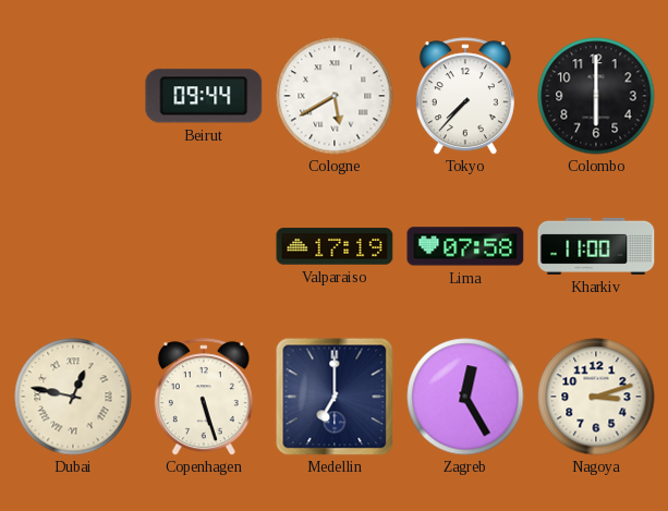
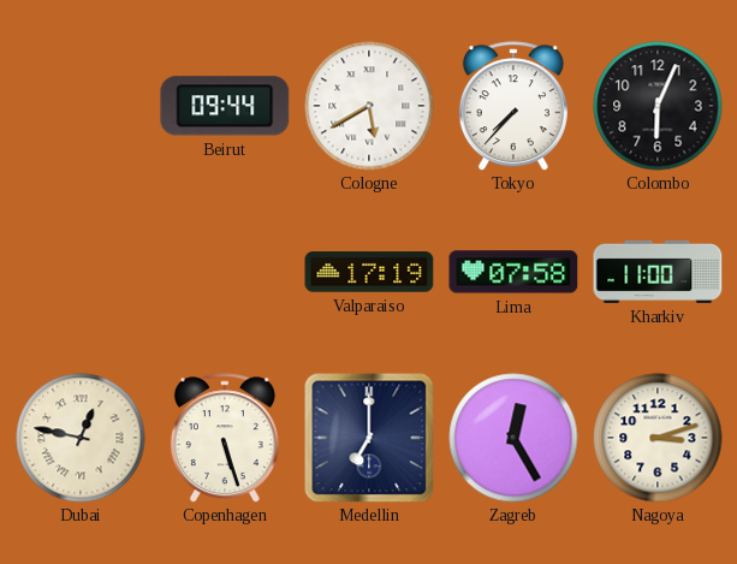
Colombo: 6:00 -> 6:04 (658, 106)
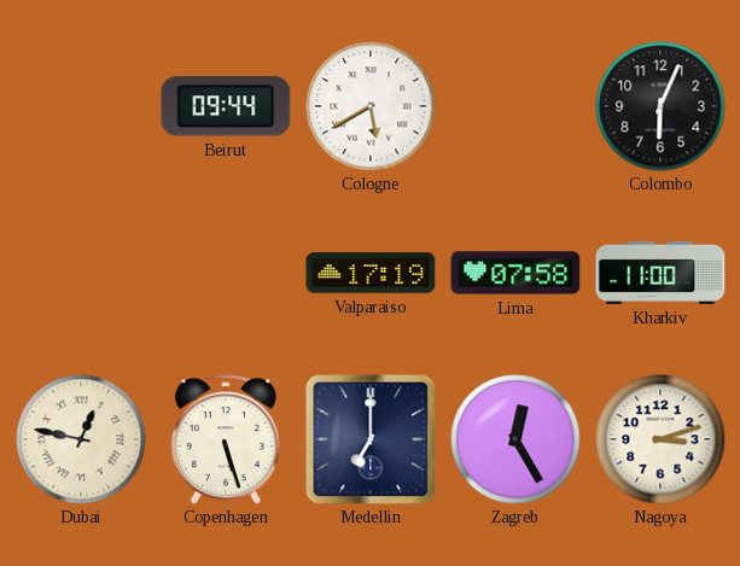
Tokyo: 7:37 -> none (513, 106)
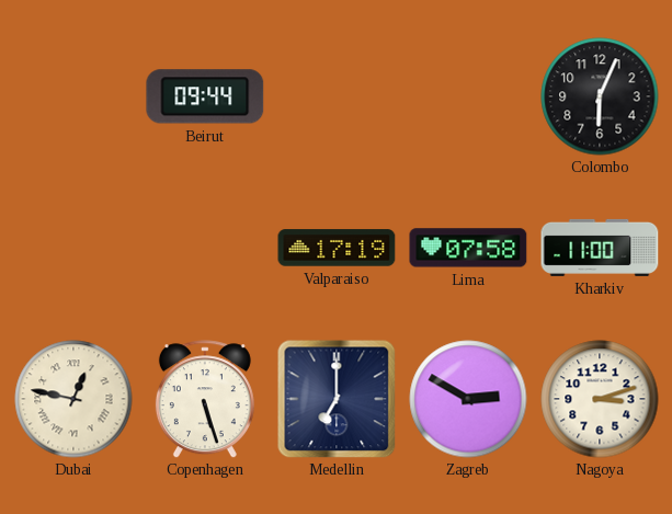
Cologne: 5:40 -> none (371, 106)
Zagreb: 12:25 -> 2:50 (468, 399)
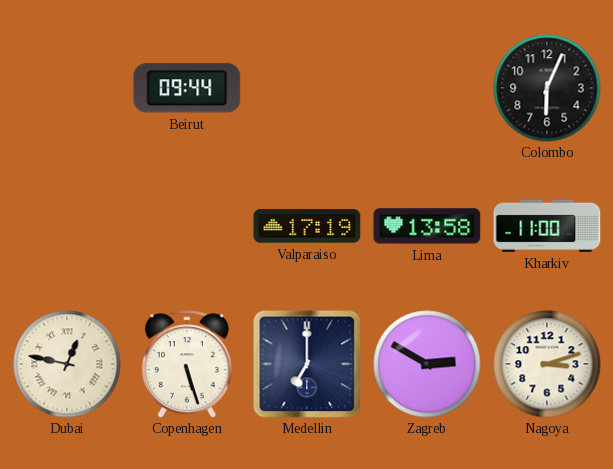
Lima: 07:58 -> 13:58 (427, 226)
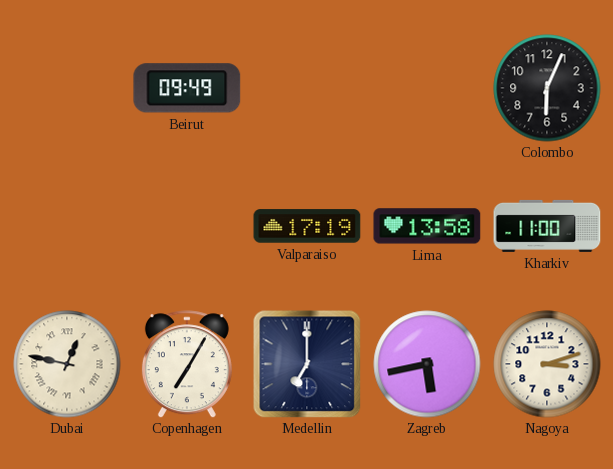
Beirut: 09:44 -> 09:49 (187, 88)
Copenhagen: 5:27 -> 7:05 (187, 364)
Zagreb: 2:50 -> 5:43 (427, 364)
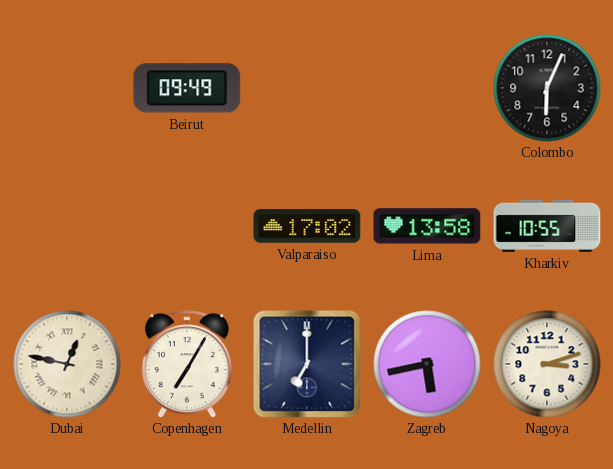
Valparaiso: 17:19 -> 17:02 (307, 226)
Kharkiv: 11:00 -> 10:55 (547, 226)
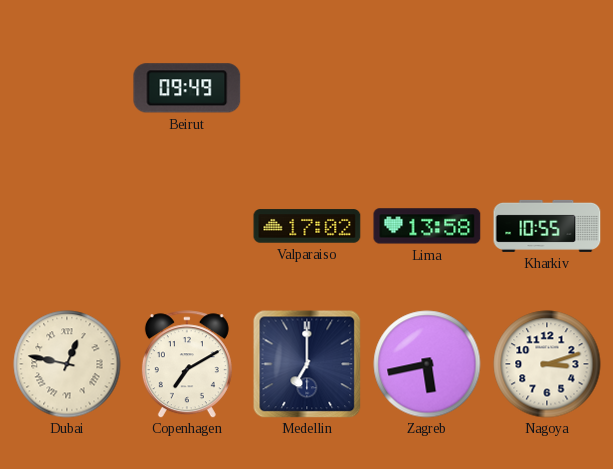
Colombo: 6:04 -> none (547, 88)
Copenhagen: 7:05 -> 7:10 (187, 364)
